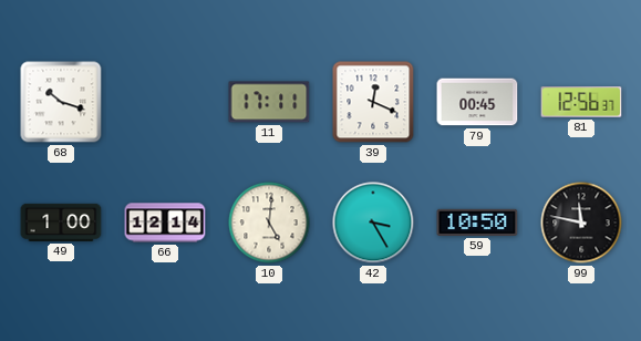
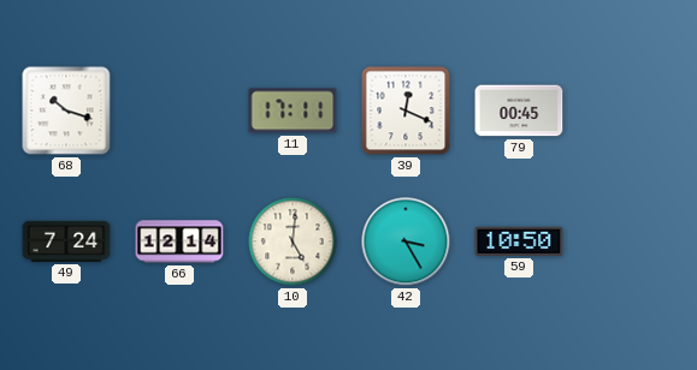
81: 12:56 -> none (581, 102)
49: 1:00 -> 7:24 (66, 241)
99: 11:47 -> none (581, 223)
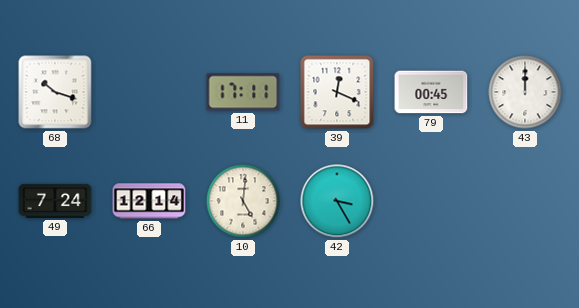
43: none -> 12:00 (525, 92)
59: 10:50 -> none (519, 241)
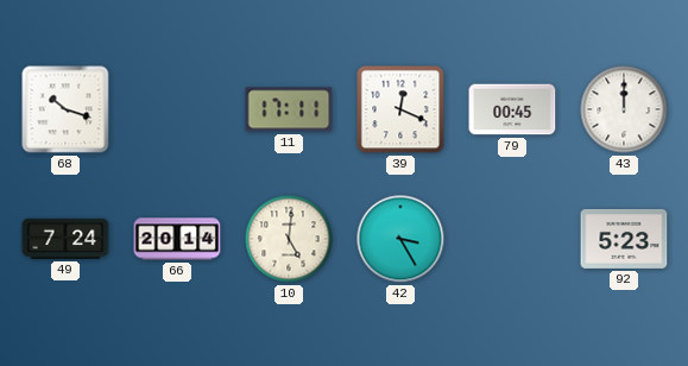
66: 12:14 -> 20:14 (177, 239)
92: none -> 5:23 (624, 239)
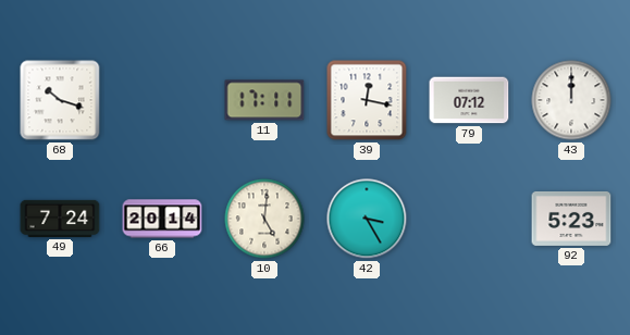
39: 12:19 -> 12:17 (367, 100)
79: 00:45 -> 07:12 (469, 100)
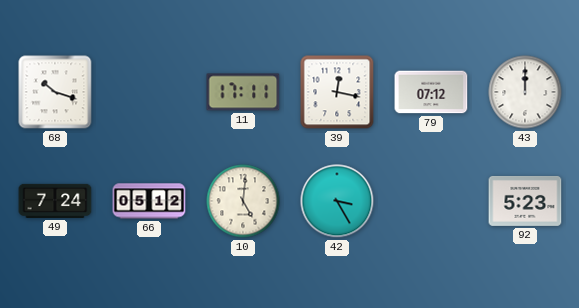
66: 20:14 -> 05:12 (149, 201)
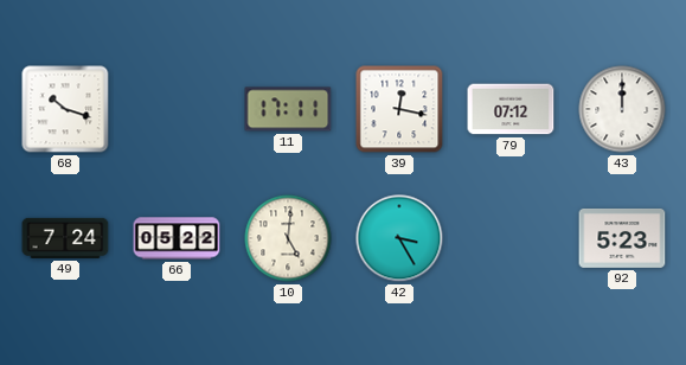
66: 05:12 -> 05:22 (177, 238)
